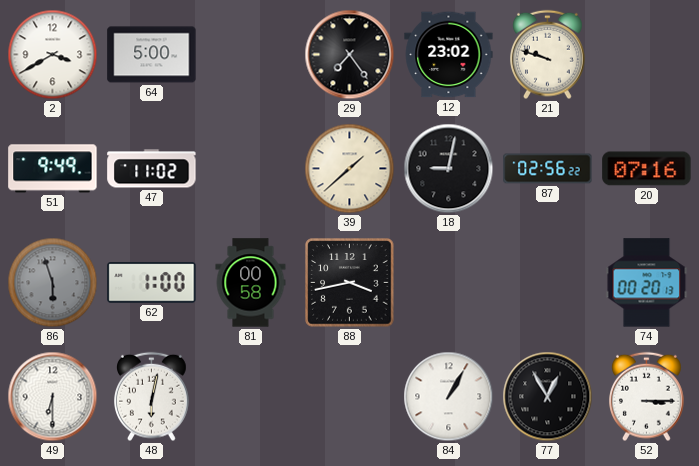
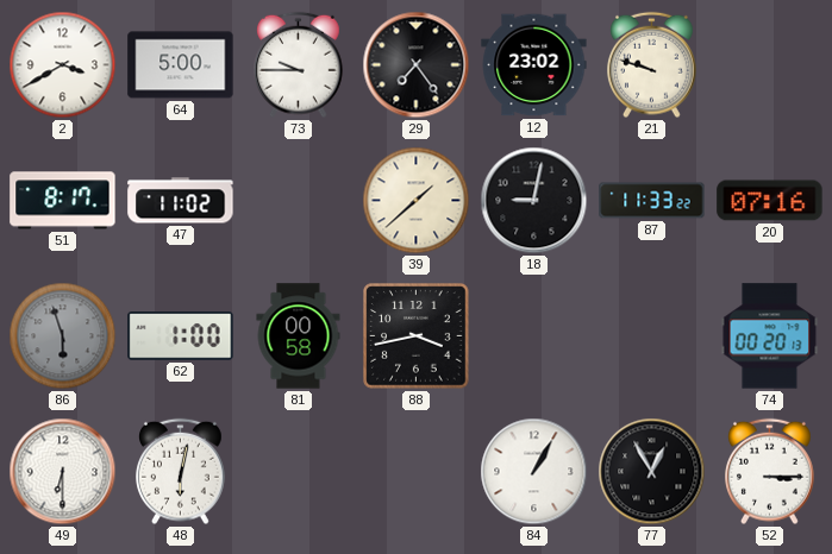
73: none -> 9:45 (299, 65)
51: 9:49 -> 8:17 (63, 201)
87: 02:56 -> 11:33 (652, 201)
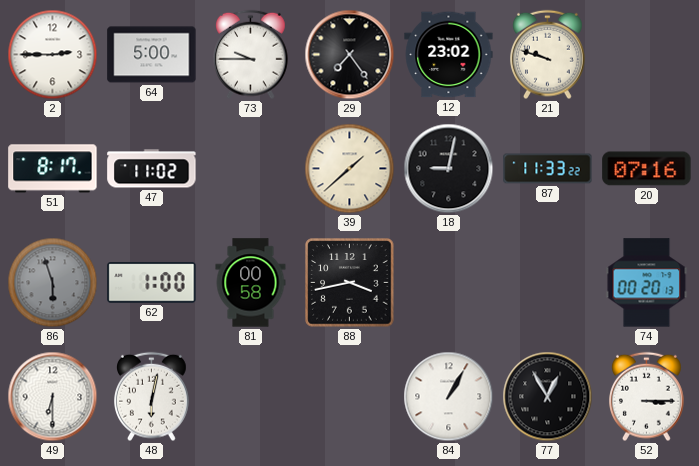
2: 3:40 -> 2:45 (53, 55)
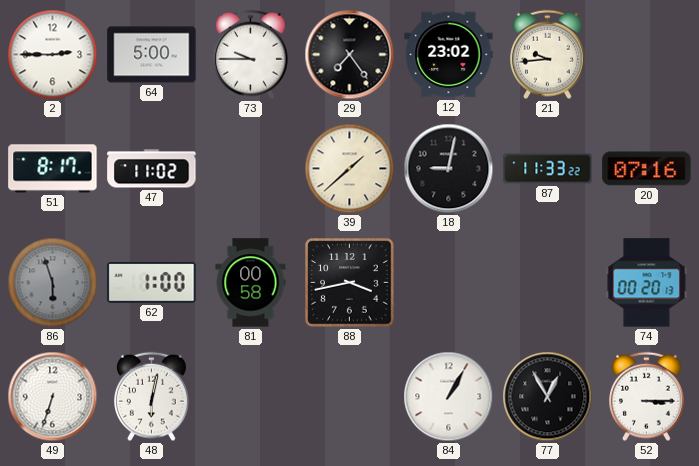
21: 9:48 -> 9:44 (548, 55)
49: 6:30 -> 6:33 (53, 397)
